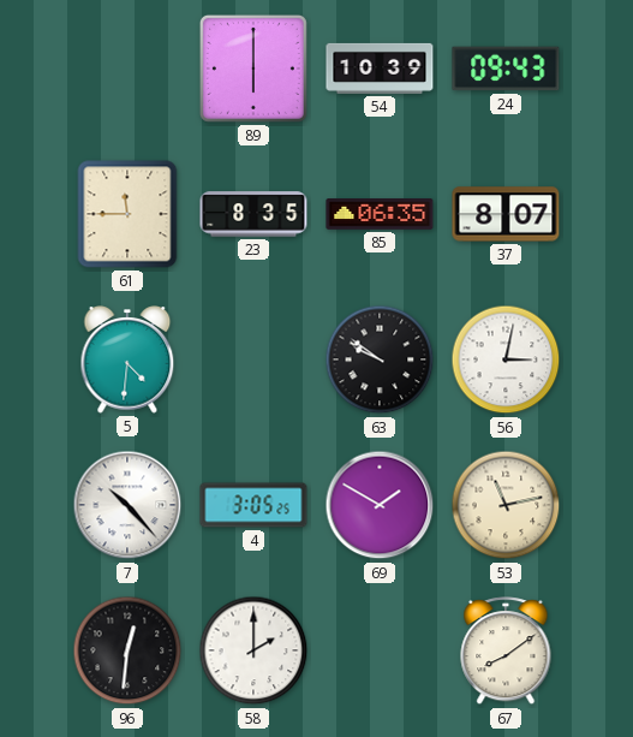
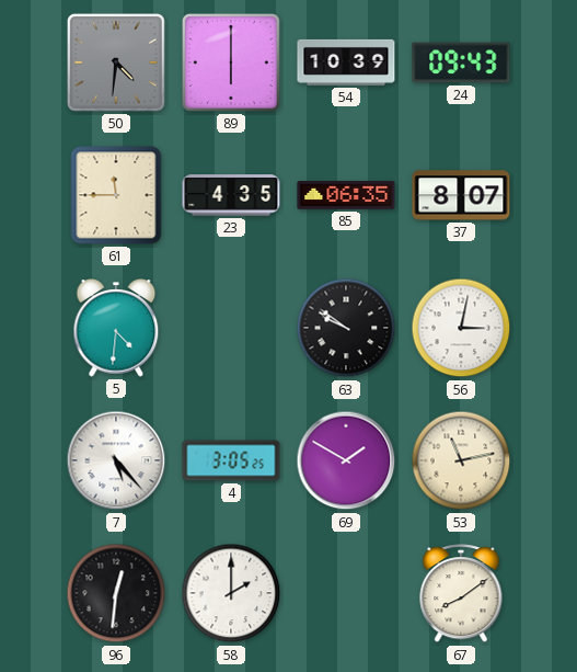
50: none -> 4:31 (116, 62)
23: 8:35 -> 4:35 (231, 195)
7: 10:23 -> 5:23 (116, 460)
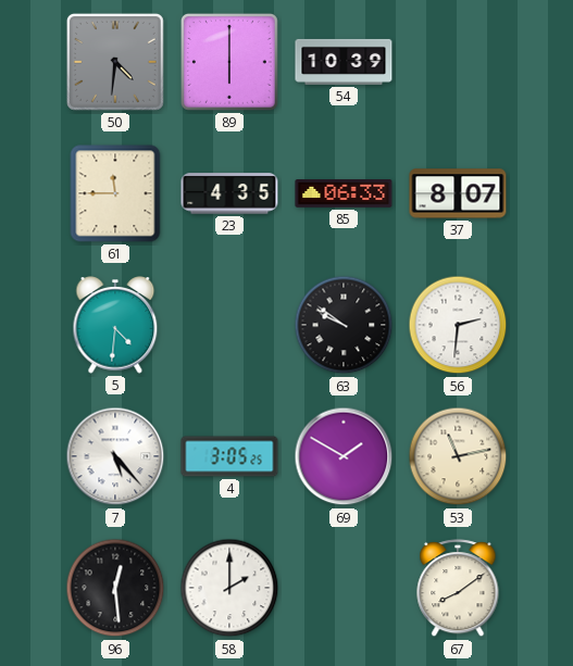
24: 09:43 -> none (461, 62)
85: 06:35 -> 06:33 (344, 194)
56: 3:02 -> 2:31 (458, 325)
96: 12:31 -> 12:29 (115, 588)
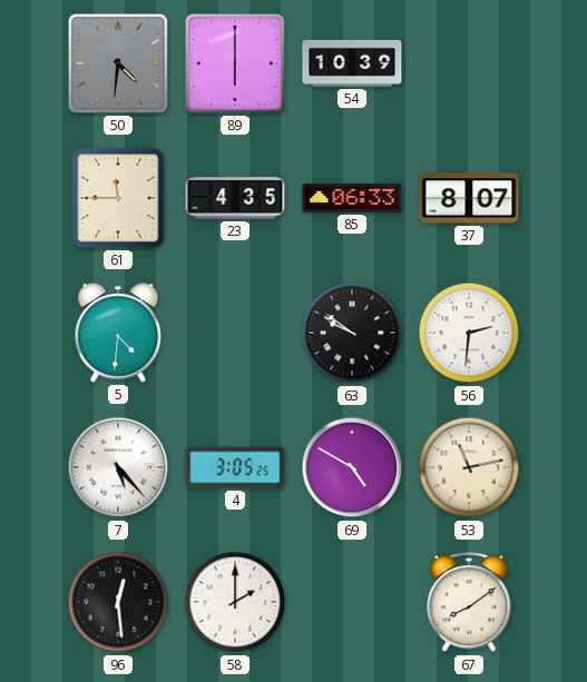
69: 1:50 -> 4:50 (352, 467)
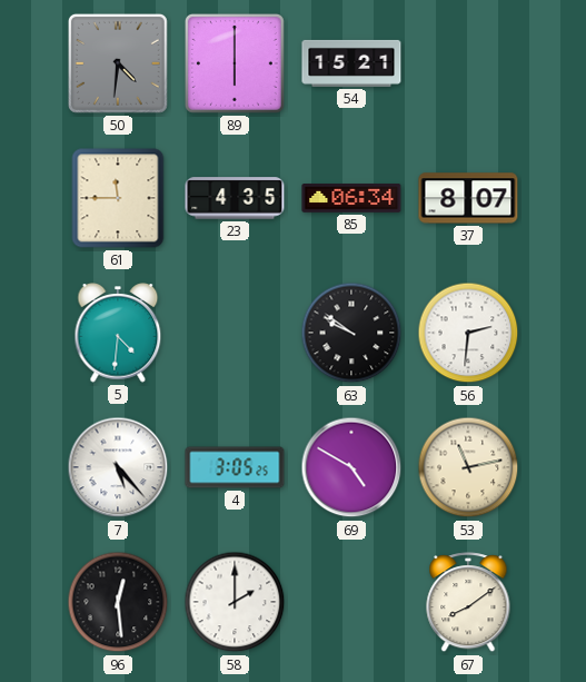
54: 10:39 -> 15:21 (351, 63)
85: 06:33 -> 06:34 (351, 199)
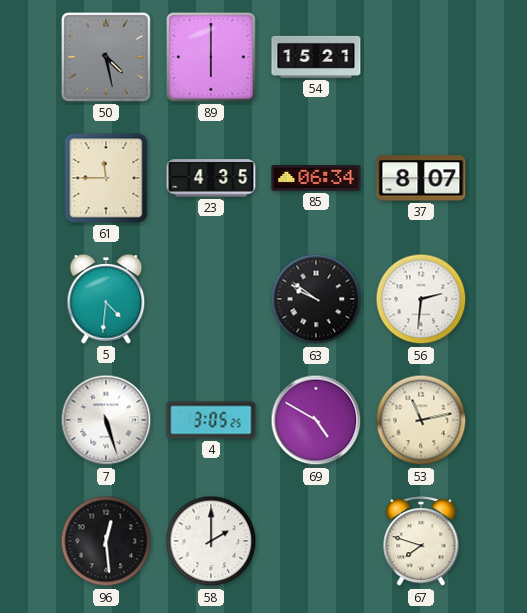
50: 4:31 -> 4:28 (106, 57)
7: 5:23 -> 5:27 (106, 420)
67: 8:09 -> 7:48 (421, 542)
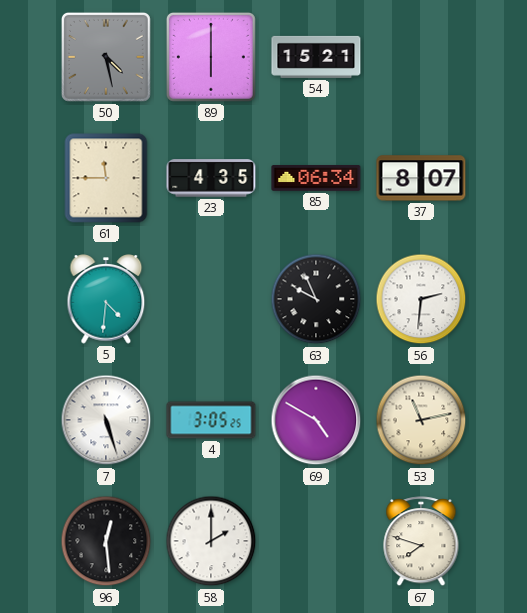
63: 9:51 -> 9:56 (316, 299)
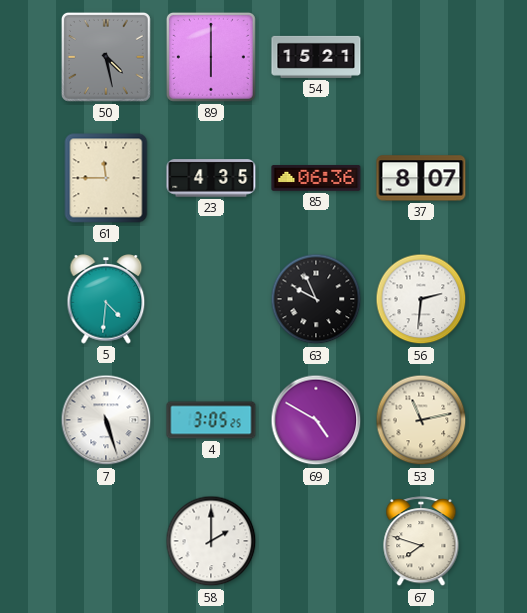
85: 06:34 -> 06:36 (316, 179)
96: 12:29 -> none (106, 541)
